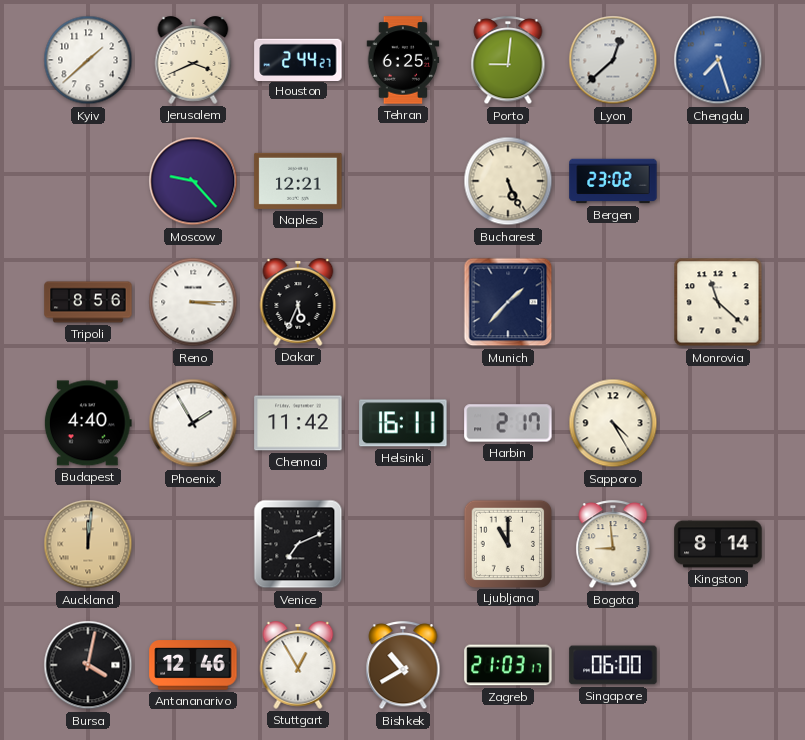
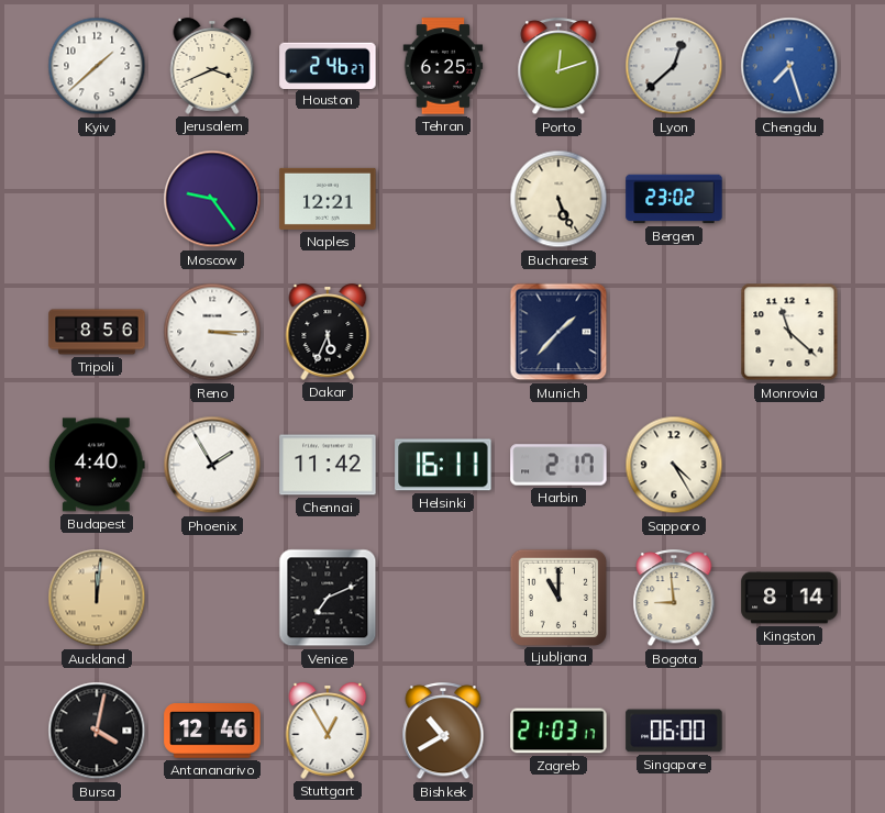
Houston: 2:44 -> 2:46 (328, 65)
Porto: 9:01 -> 12:12 (558, 67)
Moscow: 9:23 -> 9:24 (212, 199)
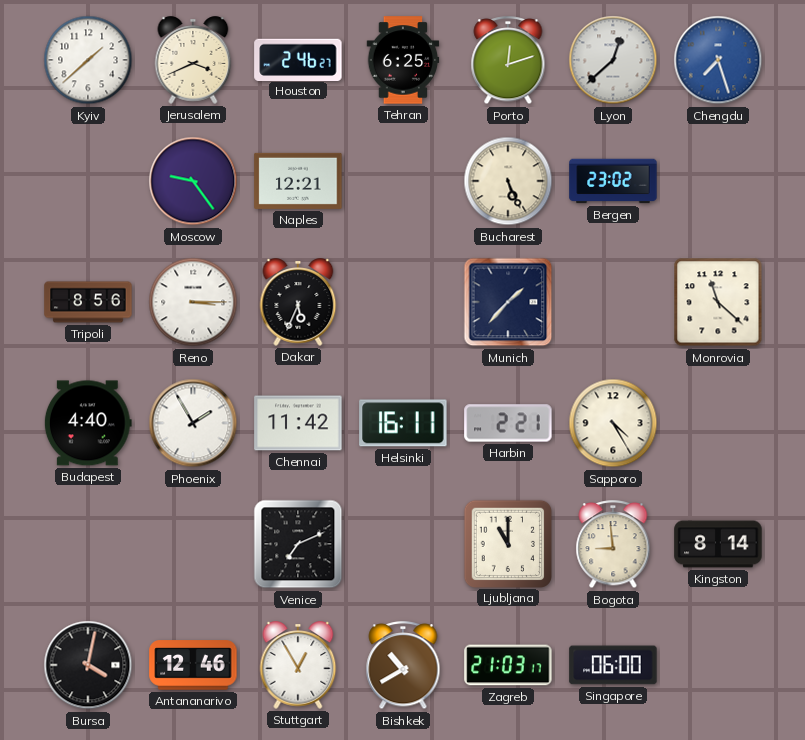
Harbin: 2:17 -> 2:21 (508, 423)
Auckland: 12:01 -> none (97, 598)
